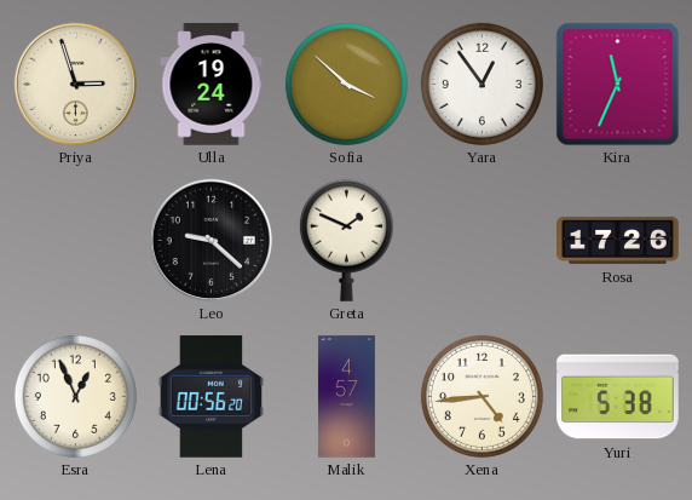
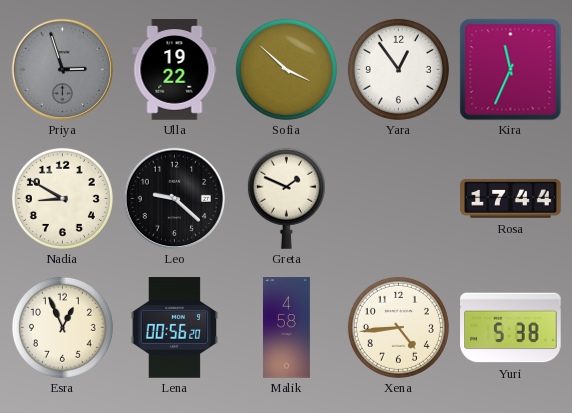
Priya dial: cream -> grey (62, 69)
Ulla: 19:24 -> 19:22 (175, 70)
Nadia: none -> 8:50 (62, 198)
Rosa: 17:26 -> 17:44 (511, 199)
Malik: 4:57 -> 4:58 (286, 328)
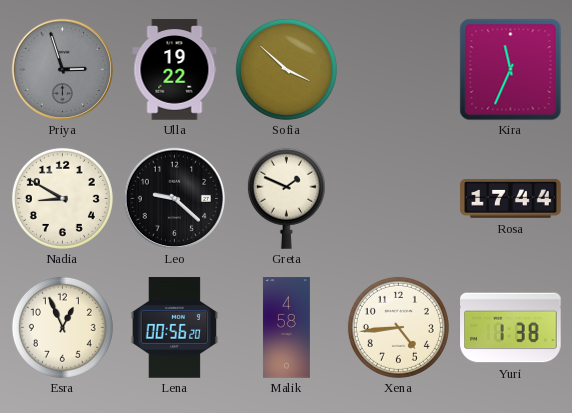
Yara: 12:54 -> none (398, 69)
Yuri: 5:38 -> 1:38 (511, 328)
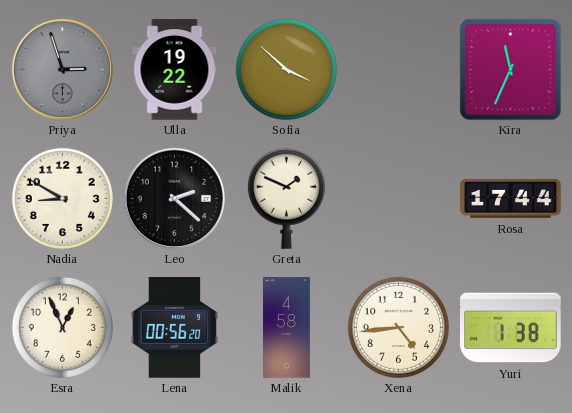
Leo: 9:22 -> 2:22 (174, 198)
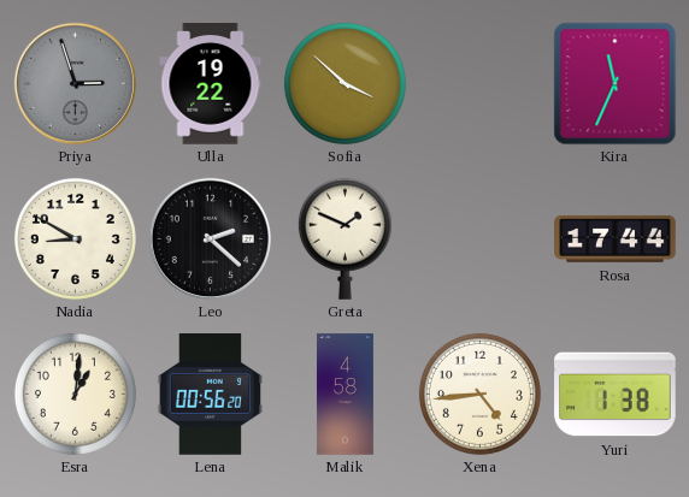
Esra: 12:56 -> 1:01 (75, 394)
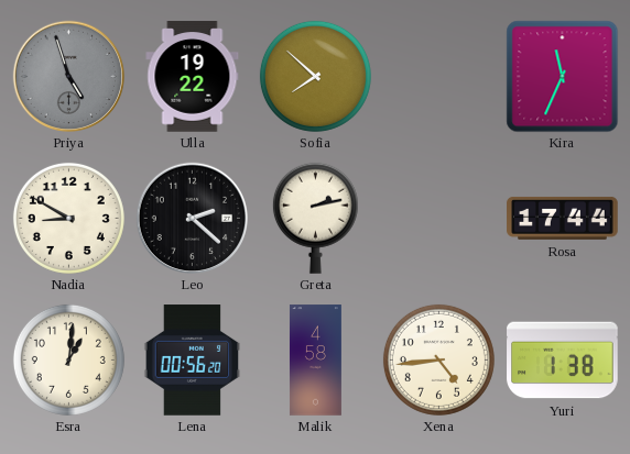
Priya: 2:57 -> 4:57 (68, 76)
Sofia: 3:52 -> 7:52 (315, 76)
Greta: 1:49 -> 2:13 (315, 218)
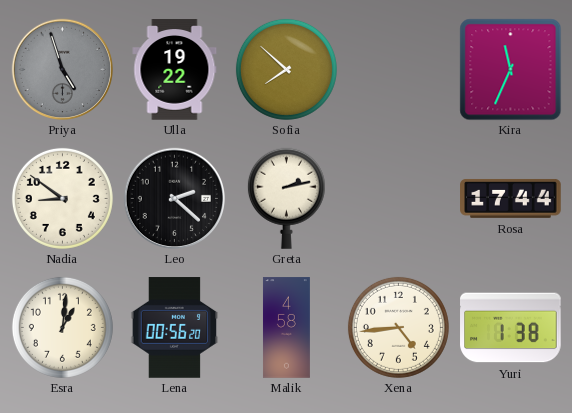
Nadia: 8:50 -> 8:51 (62, 198)
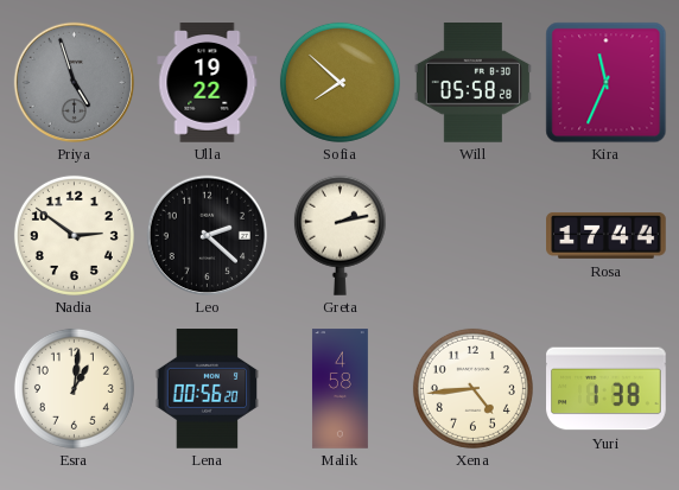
Will: none -> 05:58 (472, 83)
Nadia: 8:51 -> 2:51 (74, 235)
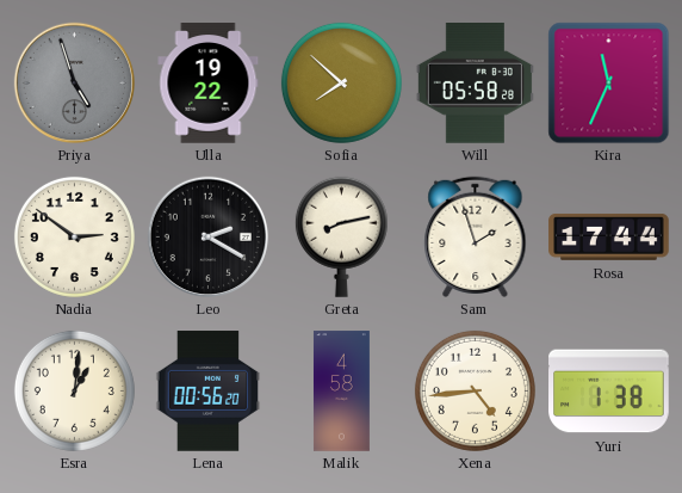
Leo: 2:22 -> 2:20 (207, 236)
Greta: 2:13 -> 8:13 (341, 236)
Sam: none -> 1:57 (476, 236)
